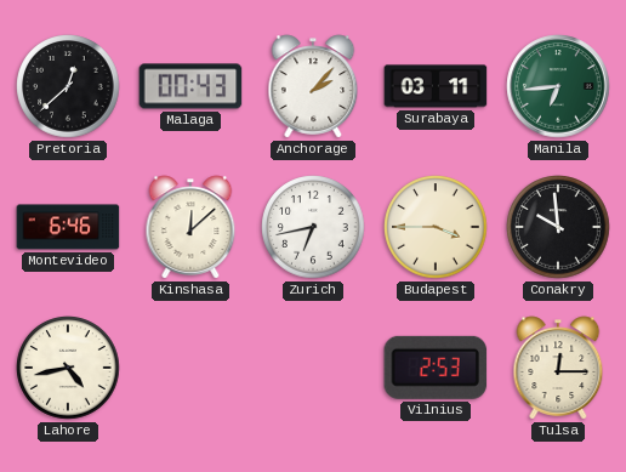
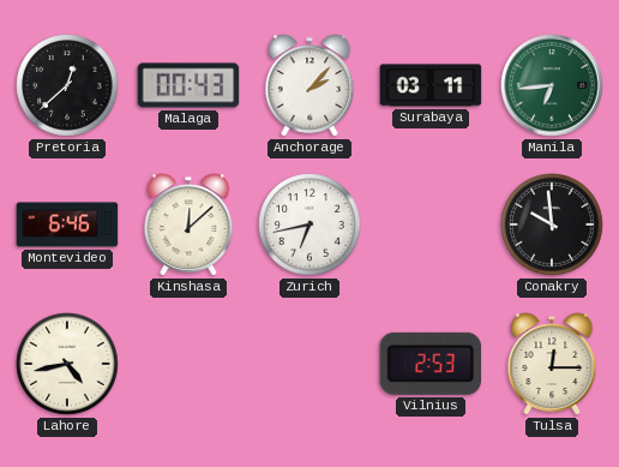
Budapest: 3:45 -> none (436, 227)
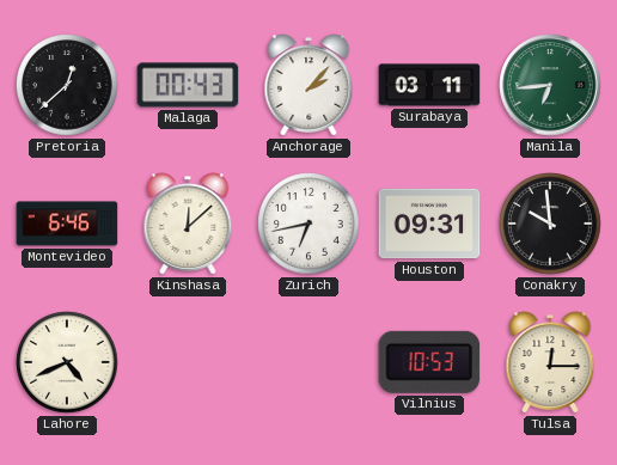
Houston: none -> 09:31 (429, 224)
Lahore: 4:43 -> 4:41 (67, 362)
Vilnius: 2:53 -> 10:53 (429, 362)
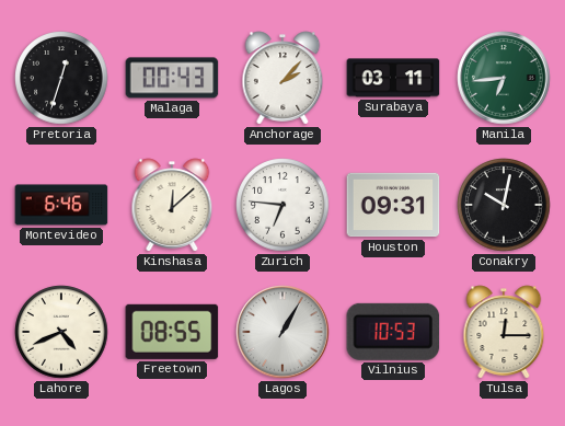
Pretoria: 12:38 -> 12:33 (61, 78)
Zurich: 6:43 -> 6:46 (282, 205)
Conakry: 9:59 -> 10:02 (504, 205)
Freetown: none -> 08:55 (172, 332)
Lagos: none -> 1:05 (282, 332)
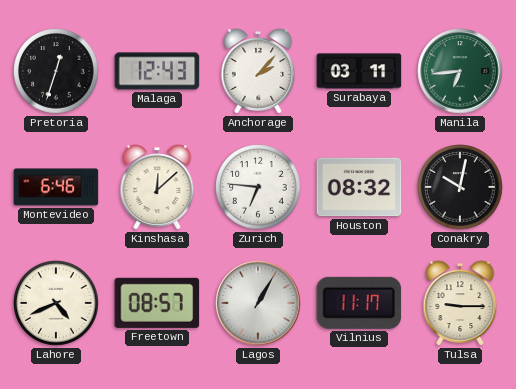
Malaga: 00:43 -> 12:43 (157, 71)
Houston: 09:31 -> 08:32 (359, 187)
Freetown: 08:55 -> 08:57 (157, 303)
Vilnius: 10:53 -> 11:17 (359, 303)
Tulsa: 12:15 -> 9:15 (460, 303)
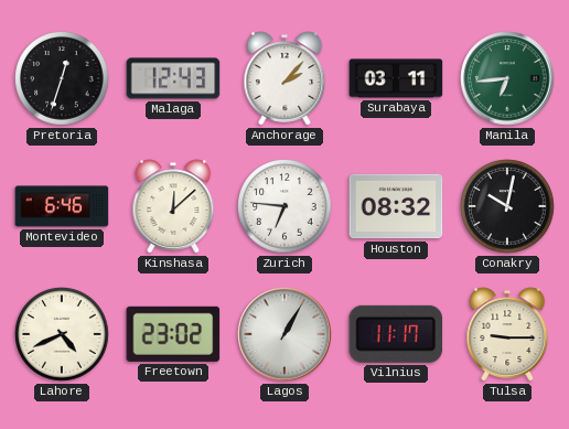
Freetown: 08:57 -> 23:02 (173, 334)
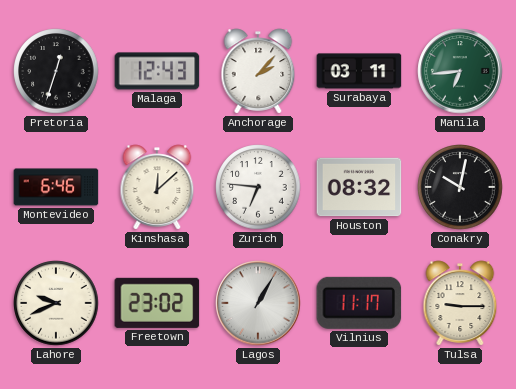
Lahore: 4:41 -> 9:41 (56, 303)
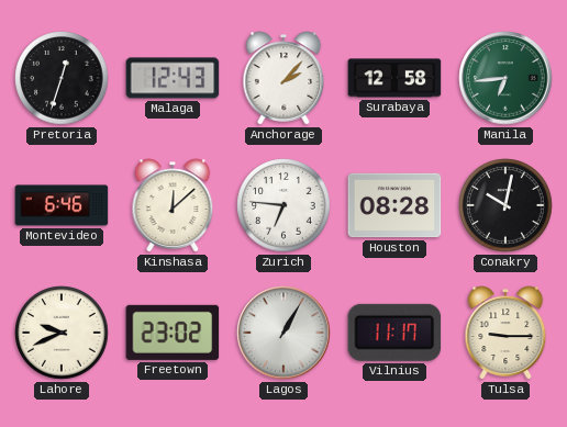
Surabaya: 03:11 -> 12:58 (394, 78)
Houston: 08:32 -> 08:28 (394, 205)
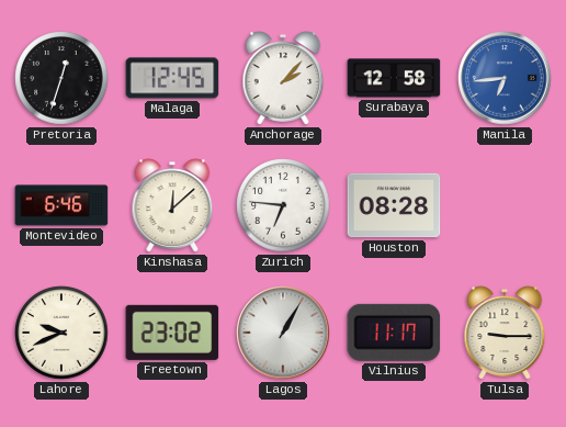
Malaga: 12:43 -> 12:45 (172, 78)
Manila dial: green -> blue (505, 78)
Conakry: 10:02 -> none (505, 205)
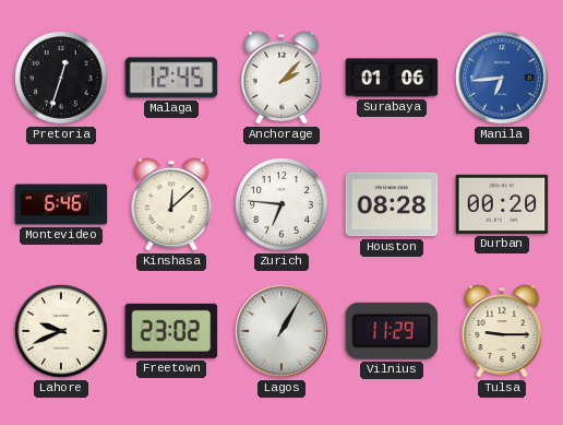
Surabaya: 12:58 -> 01:06 (392, 78)
Durban: none -> 00:20 (502, 204)
Vilnius: 11:17 -> 11:29 (392, 331)
